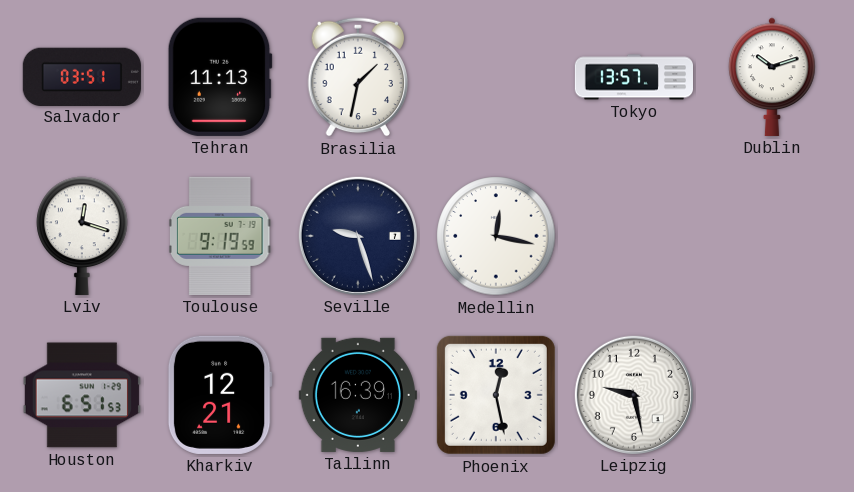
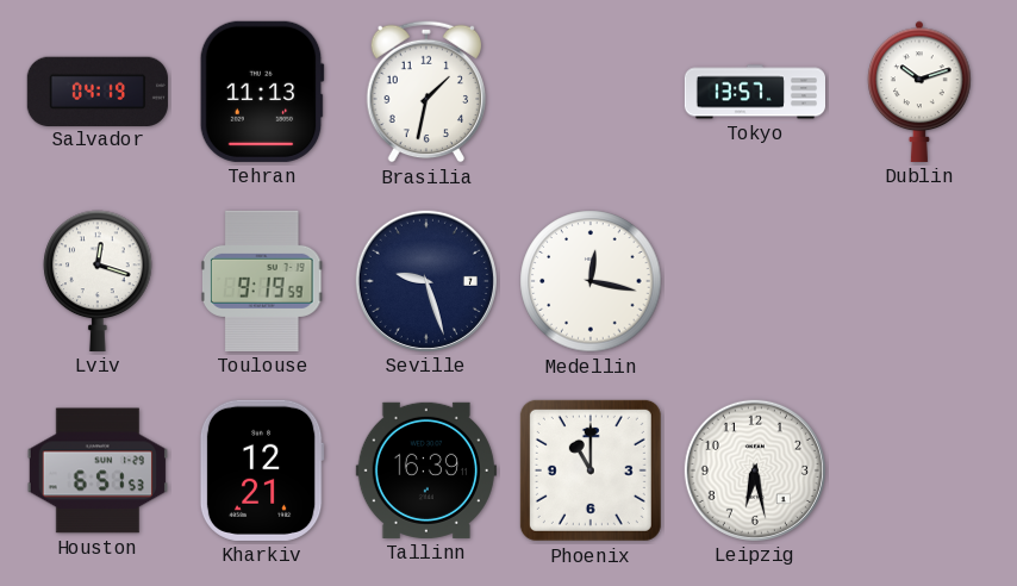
Salvador: 03:51 -> 04:19 (98, 91)
Phoenix: 12:28 -> 11:00 (591, 470)
Leipzig: 9:28 -> 6:28 (755, 470)
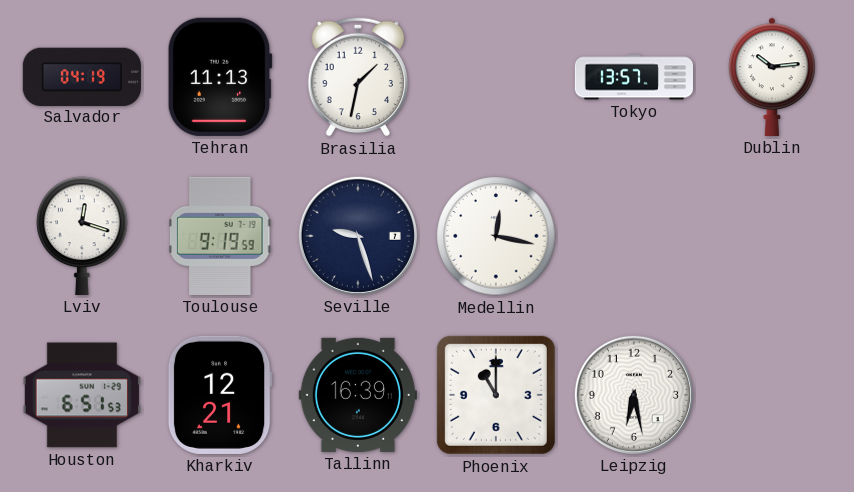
Dublin: 10:12 -> 10:14 (772, 77)
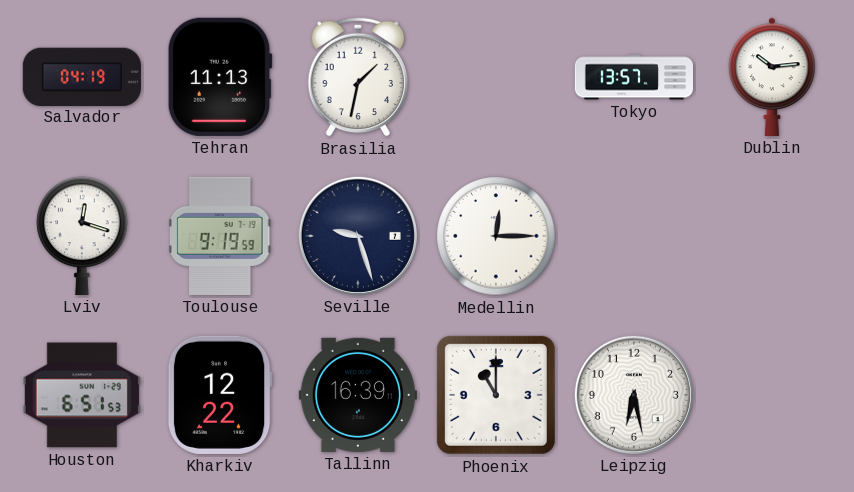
Medellin: 12:17 -> 12:15 (496, 236)
Kharkiv: 12:21 -> 12:22 (220, 395)
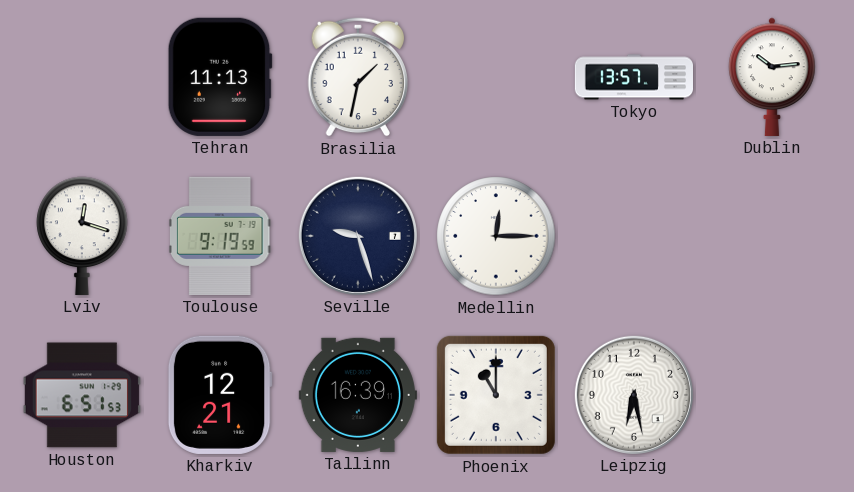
Salvador: 04:19 -> none (82, 76)
Kharkiv: 12:22 -> 12:21 (220, 395)
